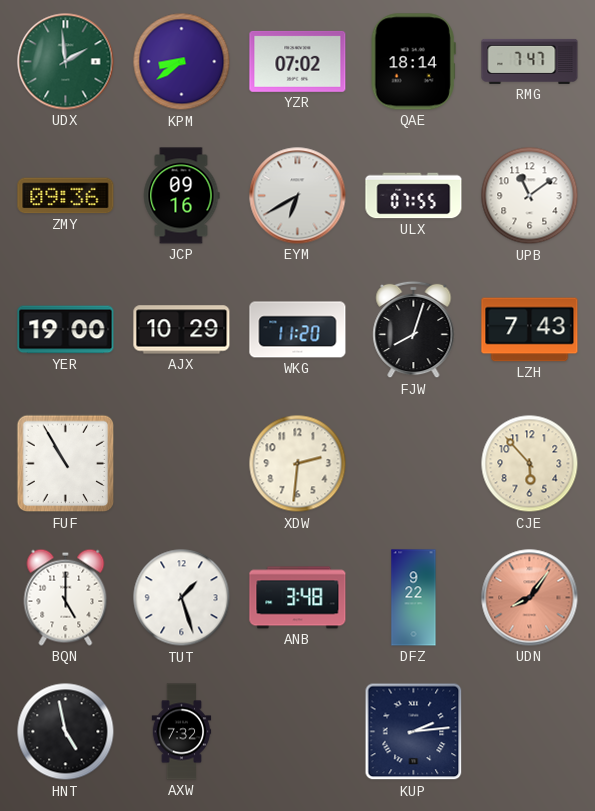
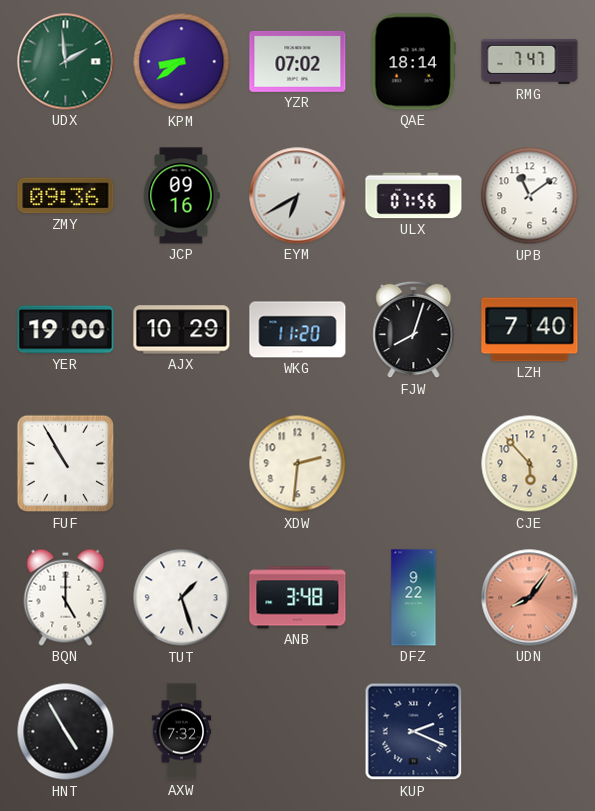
ULX: 07:55 -> 07:56 (414, 196)
LZH: 7:43 -> 7:40 (530, 330)
HNT: 4:58 -> 4:55 (66, 732)
KUP: 2:14 -> 2:19 (414, 732)
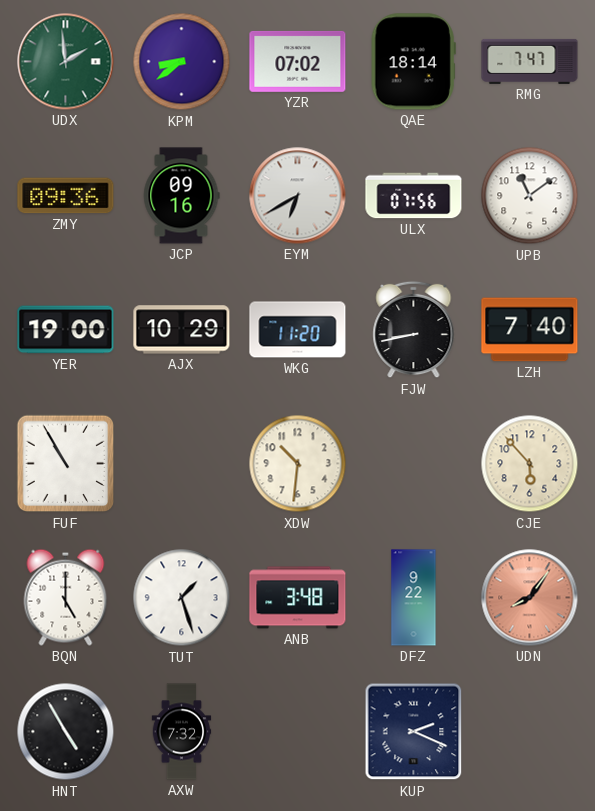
FJW: 8:03 -> 8:43 (414, 330)
XDW: 2:31 -> 10:31 (298, 464)
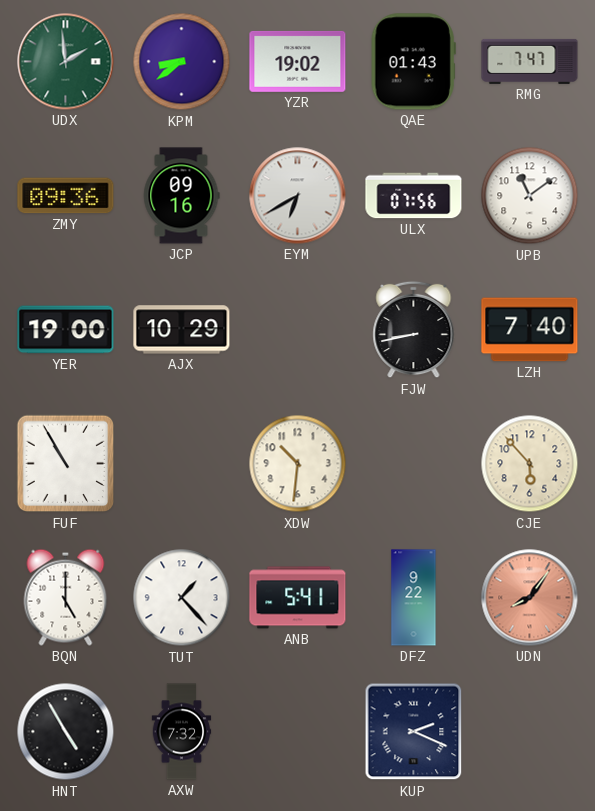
YZR: 07:02 -> 19:02 (298, 61)
QAE: 18:14 -> 01:43 (413, 62)
WKG: 11:20 -> none (298, 330)
TUT: 1:27 -> 1:23 (182, 598)
ANB: 3:48 -> 5:41 (298, 598)
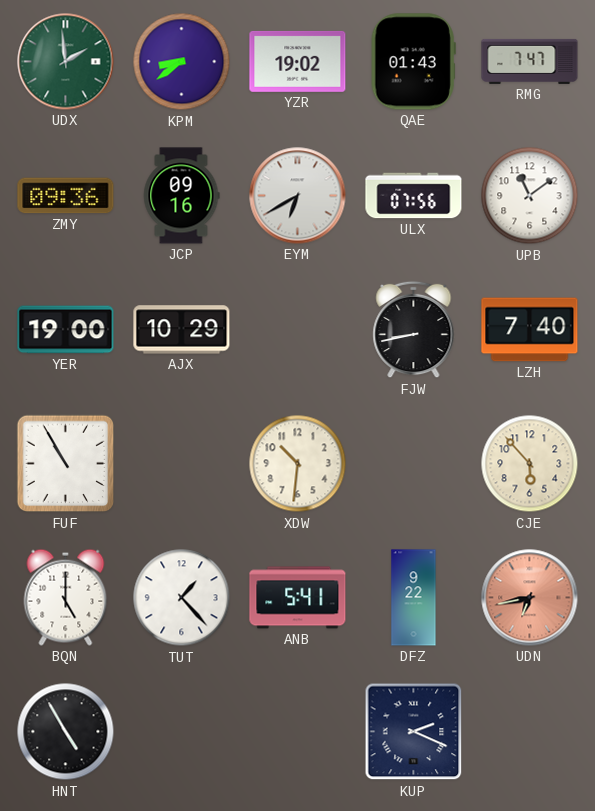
UDN: 8:06 -> 6:43 (530, 598)
AXW: 7:32 -> none (182, 732)
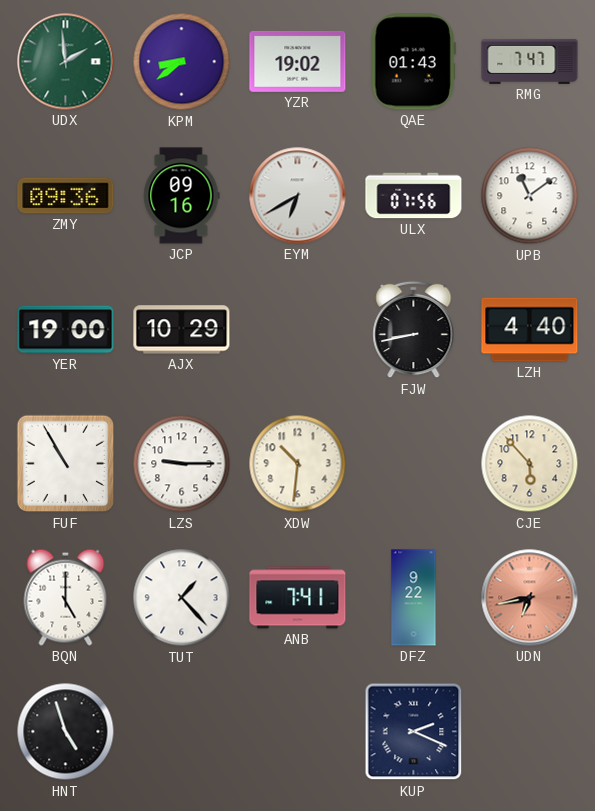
LZH: 7:40 -> 4:40 (530, 330)
LZS: none -> 9:15 (182, 464)
ANB: 5:41 -> 7:41 (298, 598)
HNT: 4:55 -> 4:57 (66, 732)
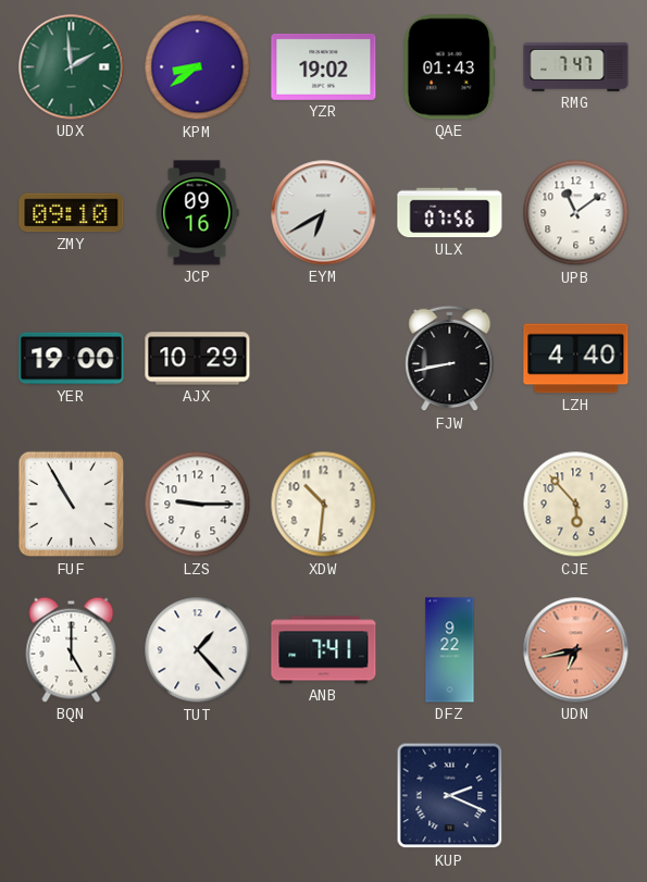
ZMY: 09:36 -> 09:10 (72, 213)
HNT: 4:57 -> none (66, 732)
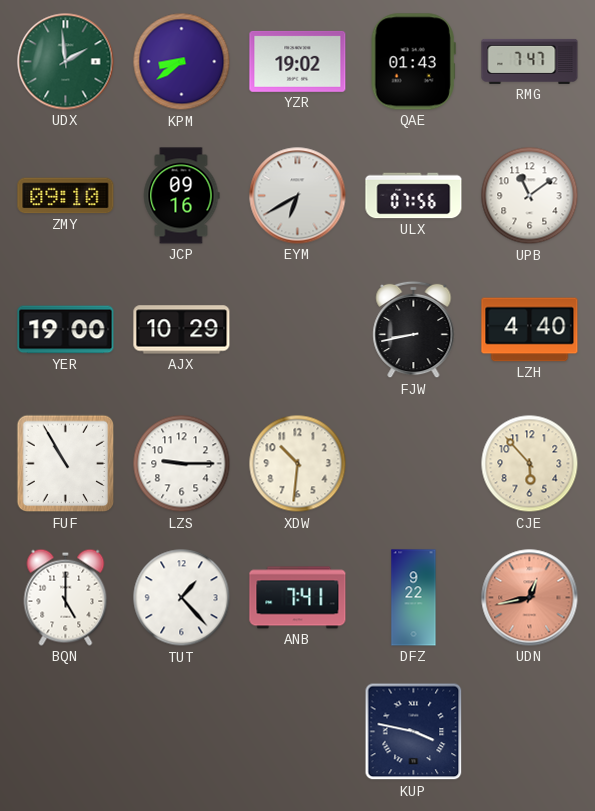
UDN: 6:43 -> 12:43 (530, 598)
KUP: 2:19 -> 3:47 (414, 732)
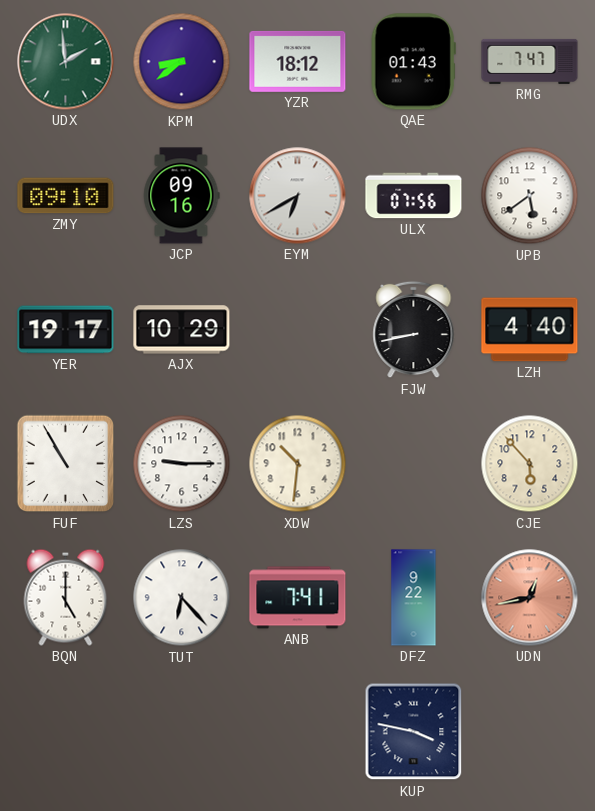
YZR: 19:02 -> 18:12 (298, 61)
UPB: 11:09 -> 5:39 (530, 196)
YER: 19:00 -> 19:17 (66, 330)
TUT: 1:23 -> 6:23 (182, 598)
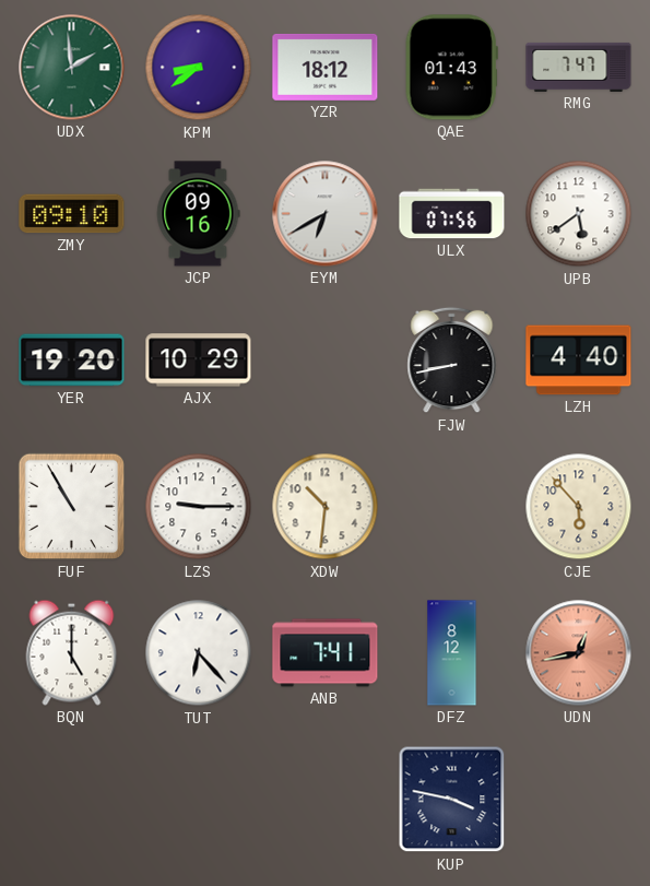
YER: 19:17 -> 19:20 (72, 361)
DFZ: 9:22 -> 8:12 (452, 653)
